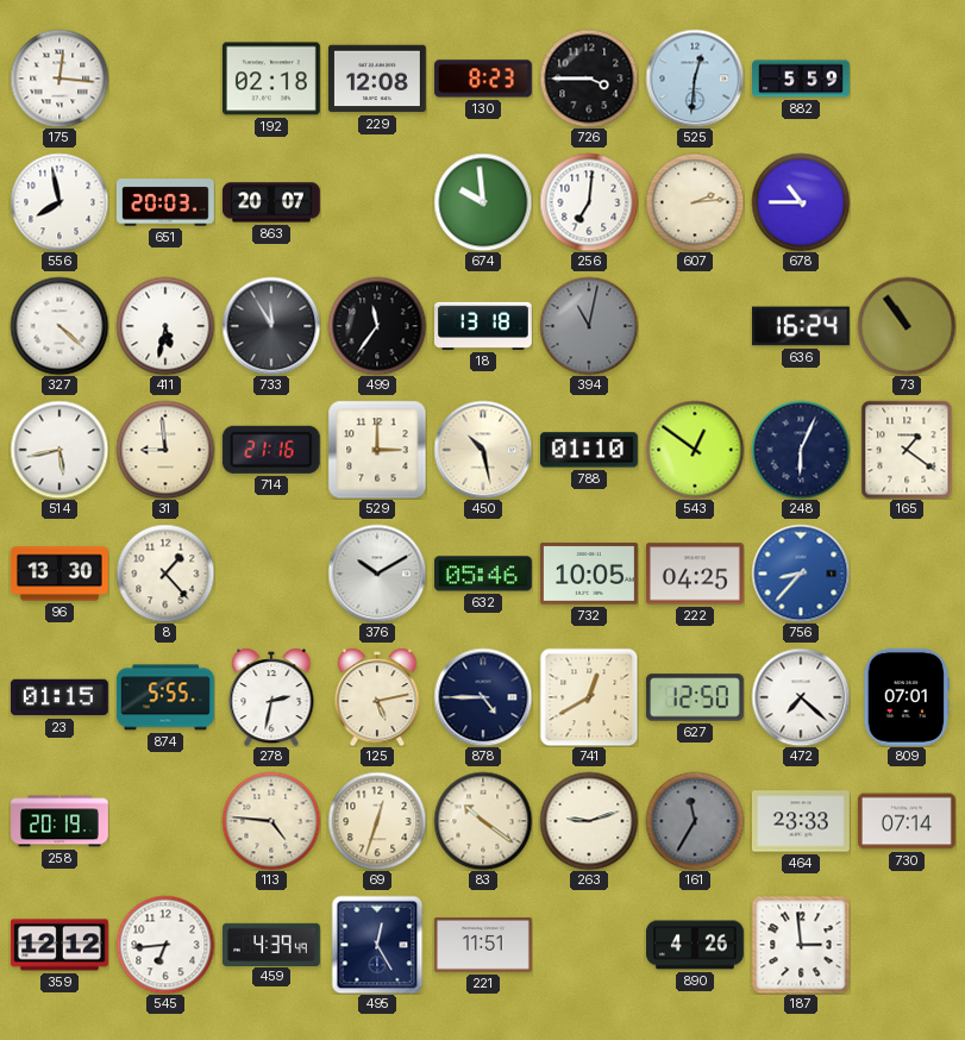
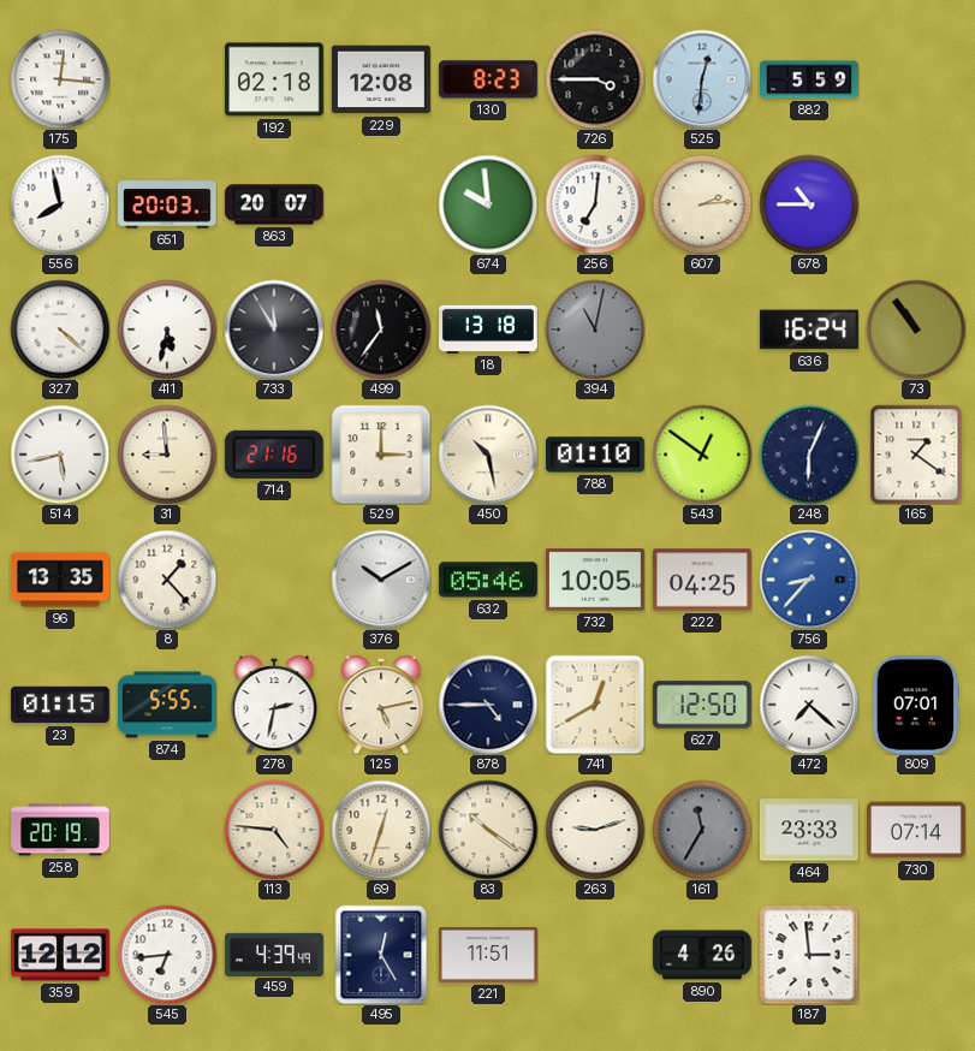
96: 13:30 -> 13:35 (60, 580)
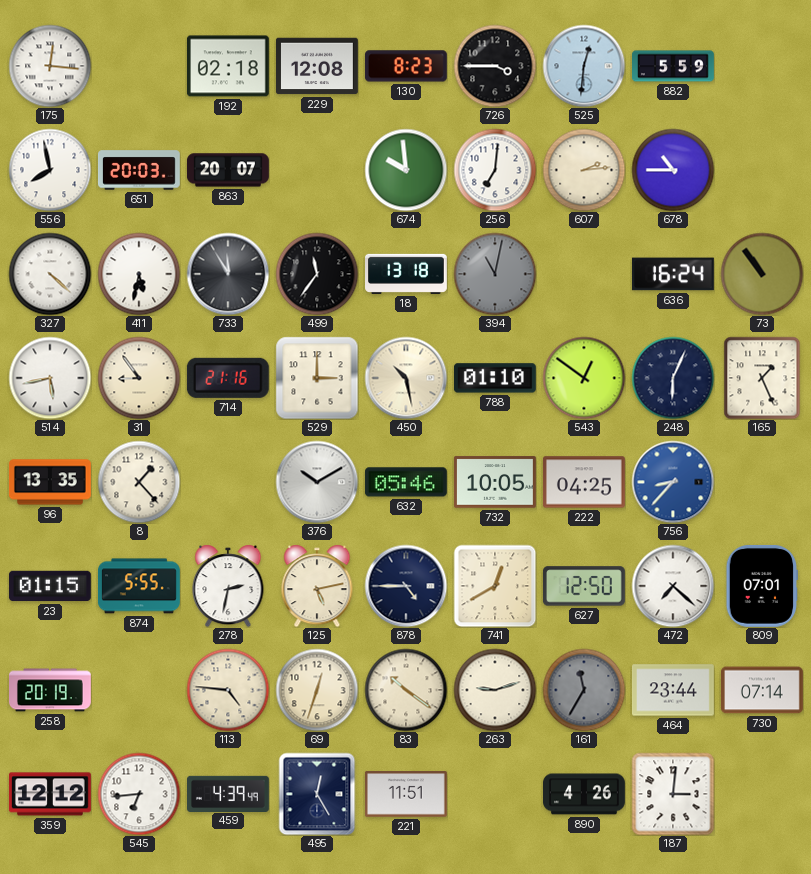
31: 8:59 -> 8:54 (139, 378)
165: 1:21 -> 1:26 (762, 378)
464: 23:33 -> 23:44 (673, 690)
187: 2:59 -> 3:01 (673, 794)
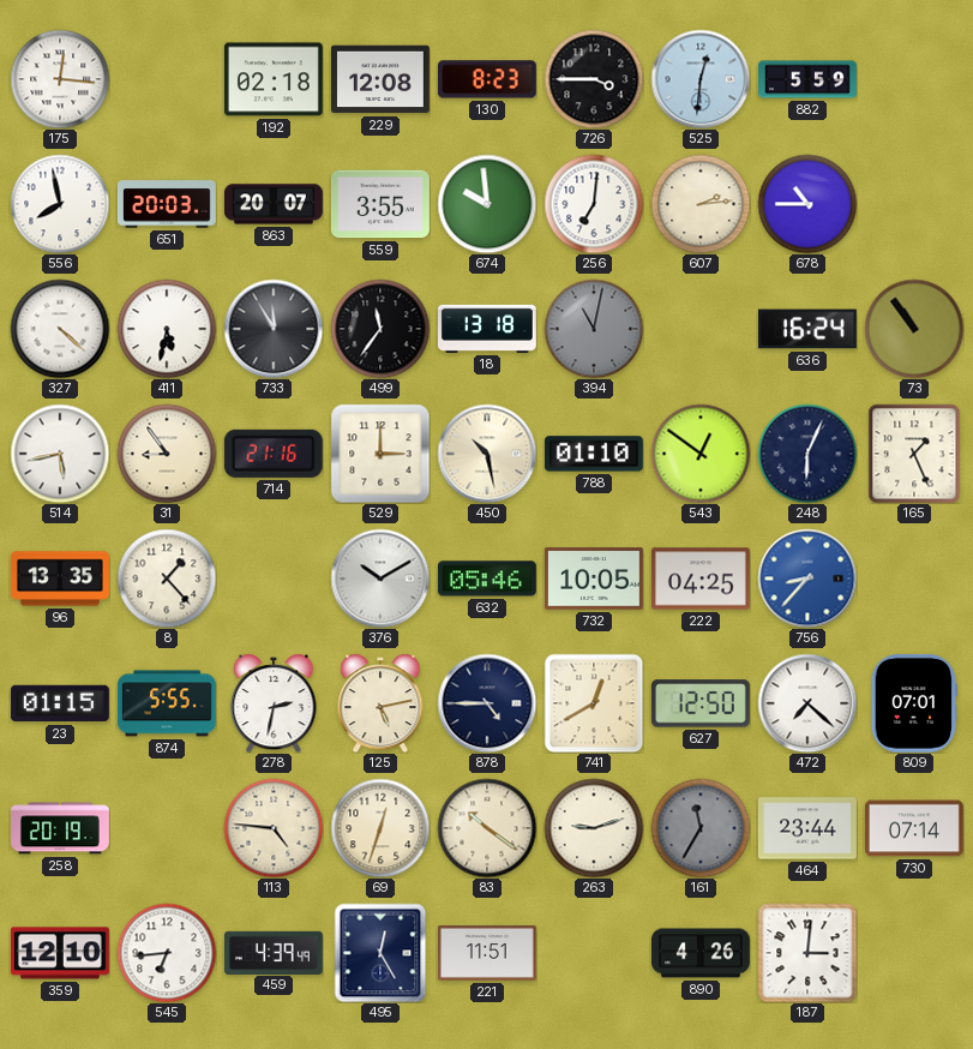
559: none -> 3:55 (380, 204)
359: 12:12 -> 12:10 (60, 953)
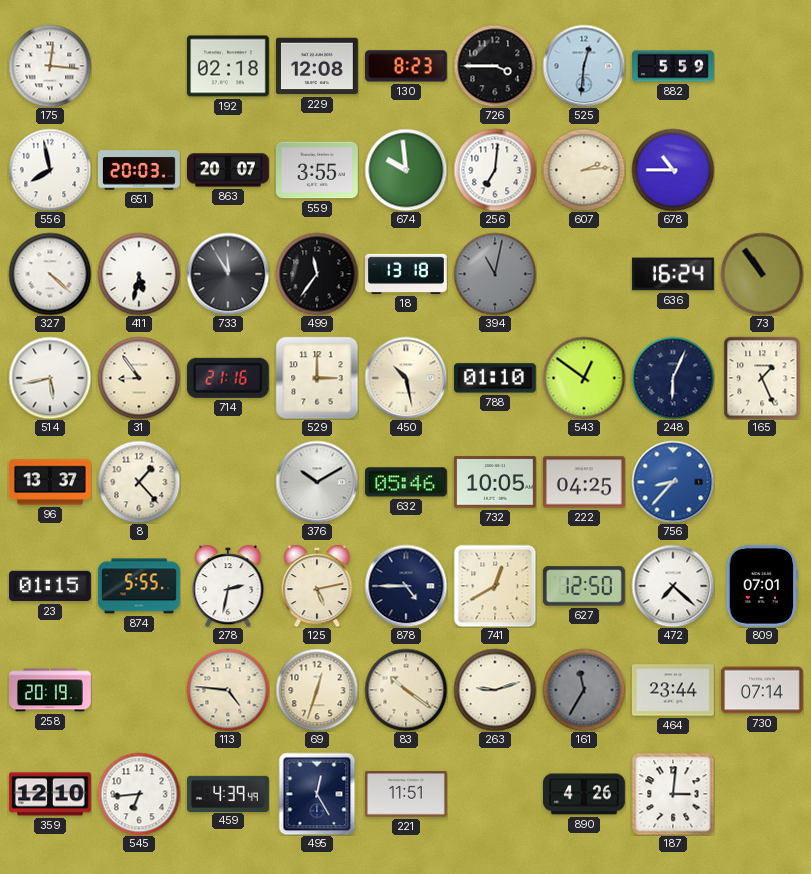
96: 13:35 -> 13:37 (50, 482)
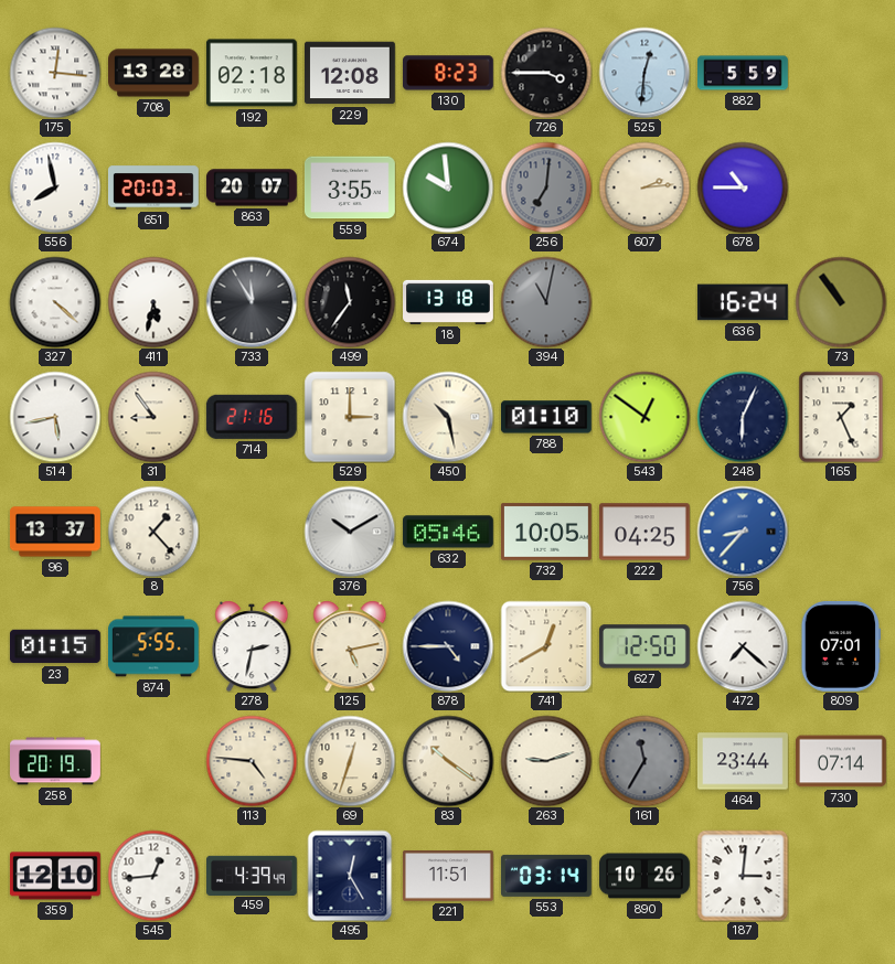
708: none -> 13:28 (155, 73)
256 dial: white -> grey (546, 188)
545: 6:44 -> 12:44 (153, 876)
553: none -> 03:14 (546, 876)
890: 4:26 -> 10:26 (646, 876)
